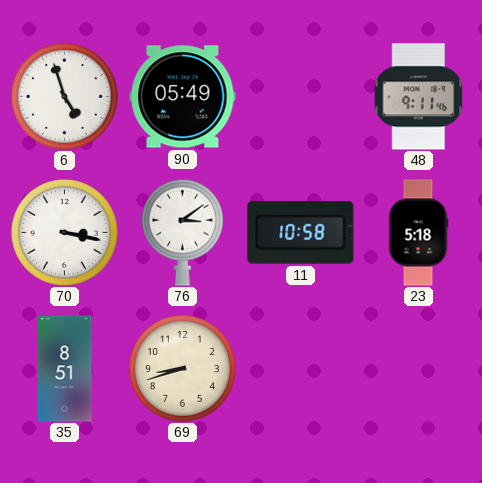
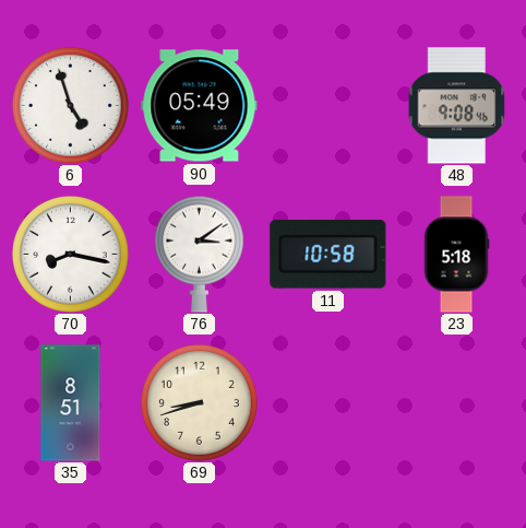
48: 9:11 -> 9:08 (457, 106)
70: 3:17 -> 8:17 (70, 254)
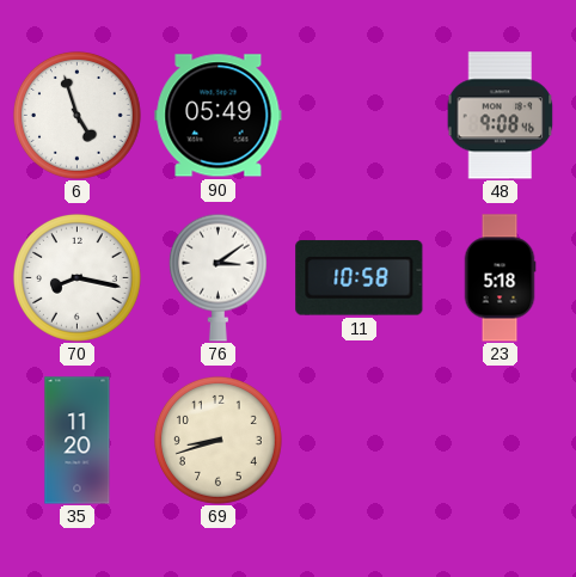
35: 8:51 -> 11:20 (78, 441)
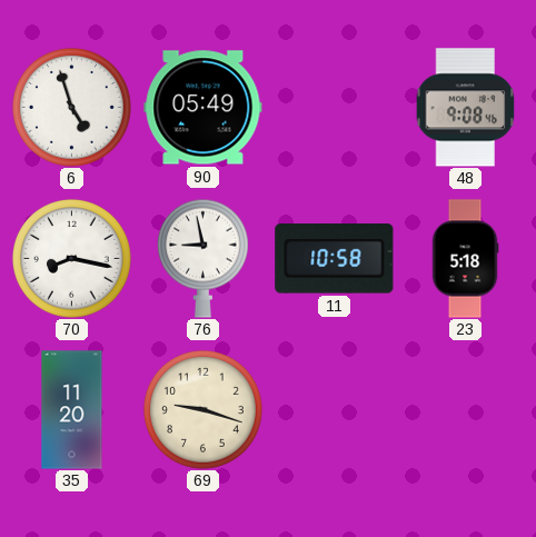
76: 3:09 -> 8:58 (202, 258)
69: 8:42 -> 9:18 (202, 409)
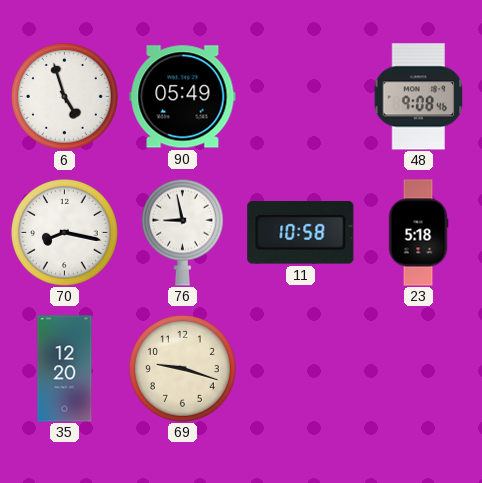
35: 11:20 -> 12:20 (65, 369)
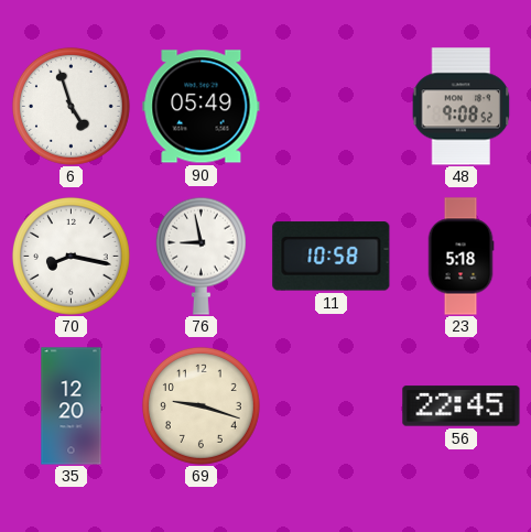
48: 9:08:46 -> 9:08:52 (462, 107)
56: none -> 22:45 (462, 406)
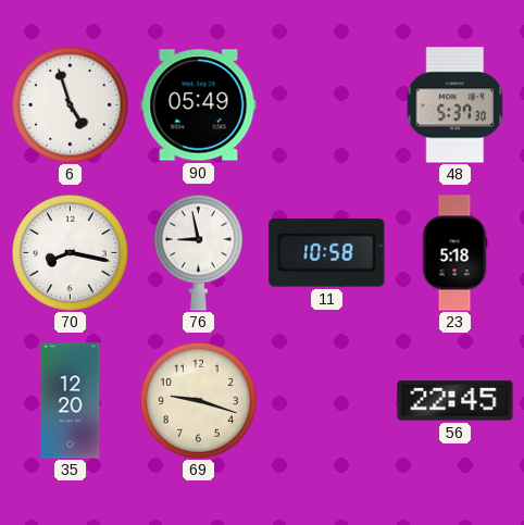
48: 9:08 -> 5:37 (456, 105)
